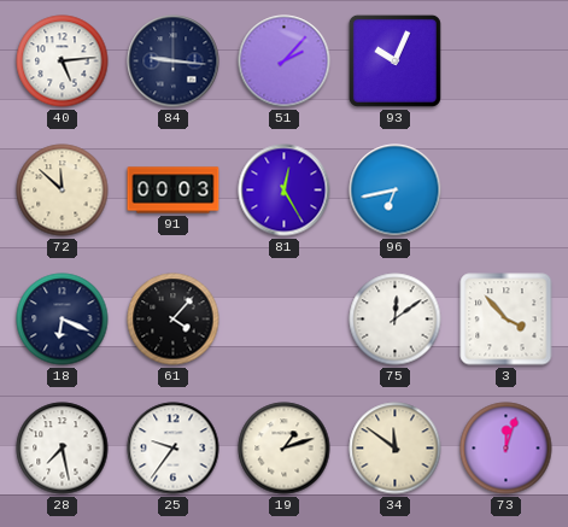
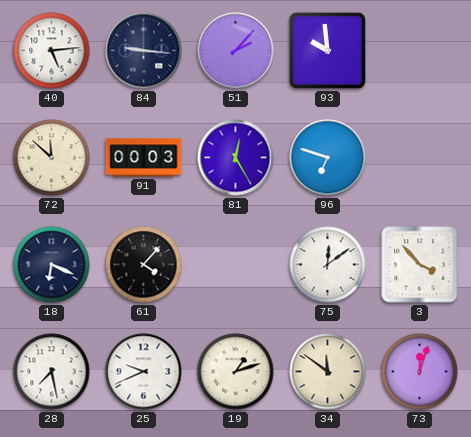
93: 10:04 -> 9:59 (327, 50)
96: 6:43 -> 6:48 (328, 158)
25: 9:36 -> 9:41 (144, 372)
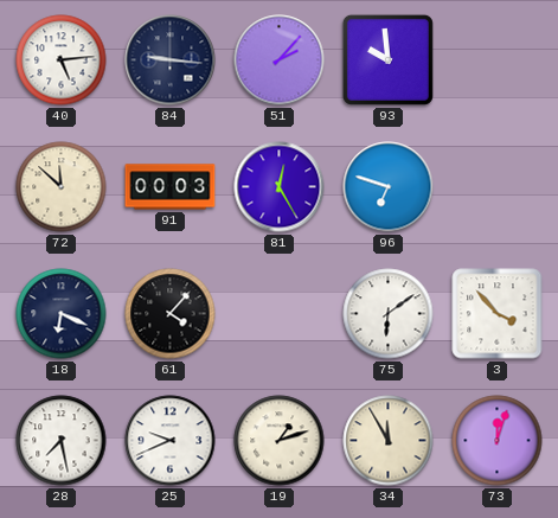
75: 12:09 -> 6:09 (389, 314)
34: 11:51 -> 11:55 (389, 441)
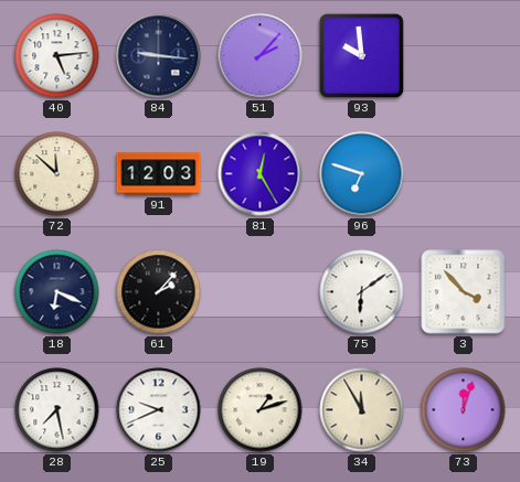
91: 00:03 -> 12:03 (159, 174)
61: 4:07 -> 2:07 (159, 292)
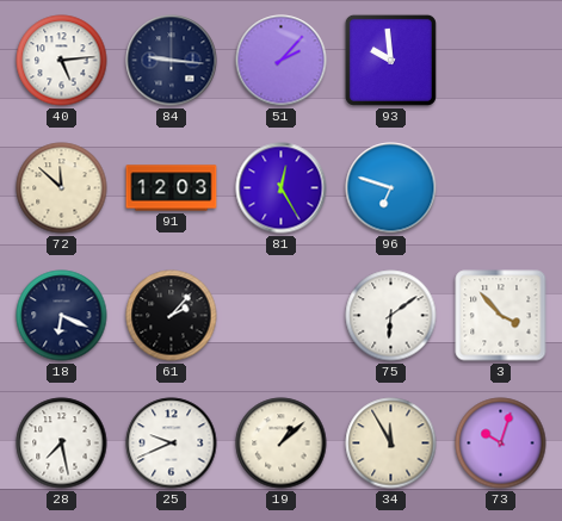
19: 1:12 -> 1:08 (282, 444)
73: 12:03 -> 10:03 (501, 444)
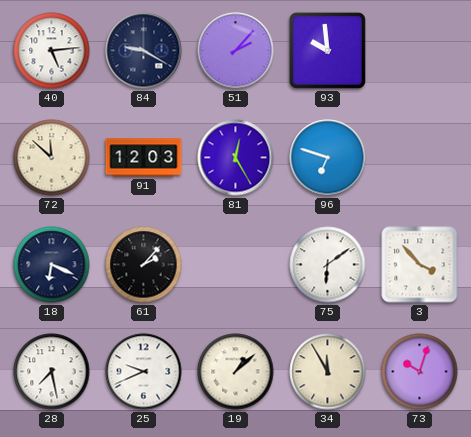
84: 9:16 -> 9:20 (144, 51)
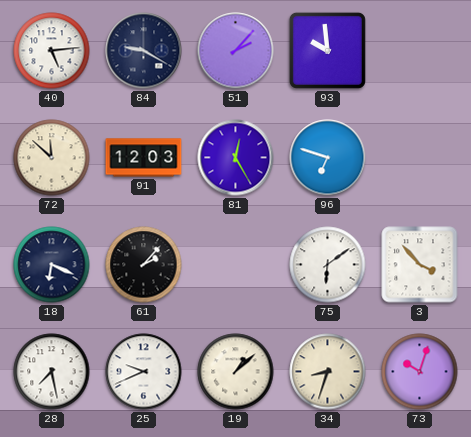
34: 11:55 -> 8:33 (328, 372)
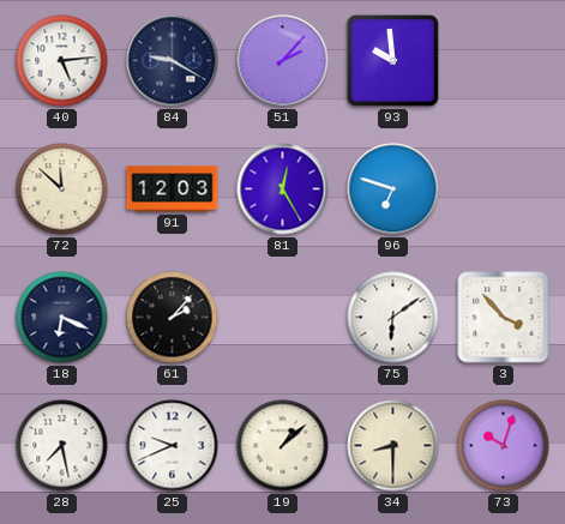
34: 8:33 -> 8:30 (393, 446)
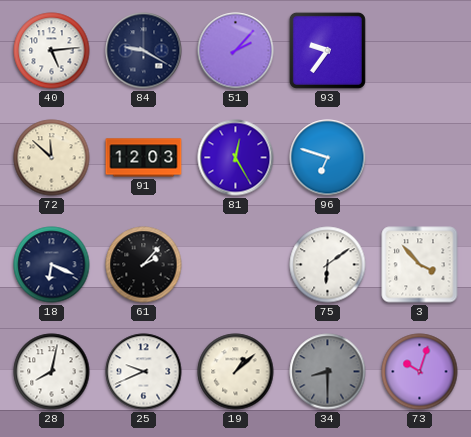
93: 9:59 -> 9:36 (327, 50)
28: 7:28 -> 8:02 (52, 372)
34 dial: cream -> grey (328, 372)
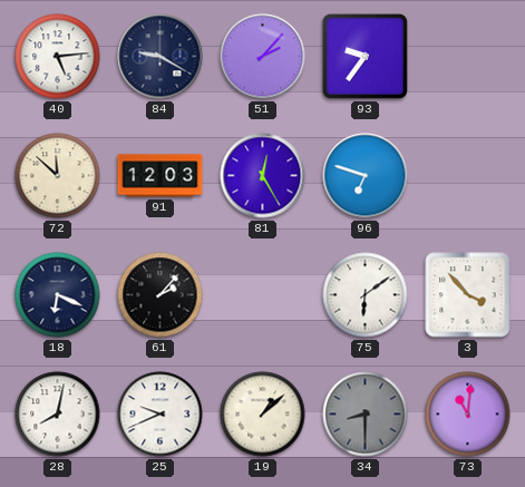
73: 10:03 -> 11:01 (468, 415)
